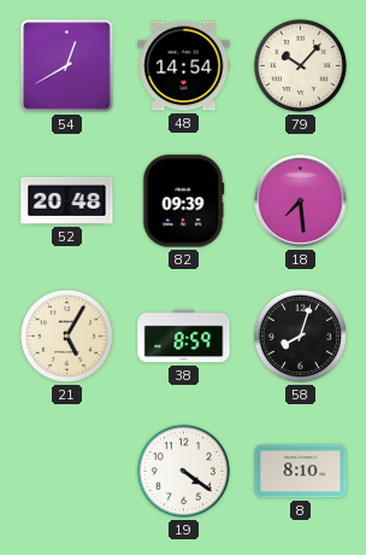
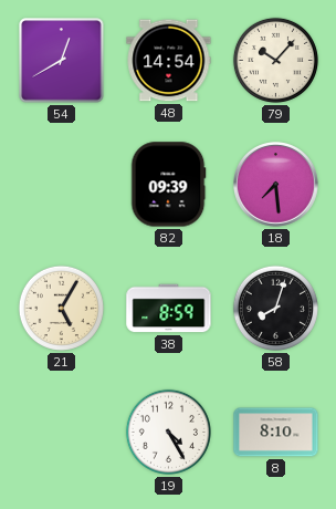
52: 20:48 -> none (67, 200)
19: 4:21 -> 4:25 (168, 432)
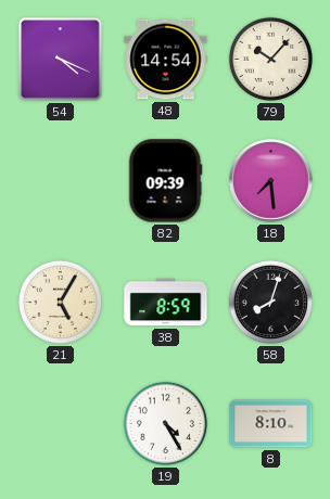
54: 12:40 -> 4:19 (61, 60)
